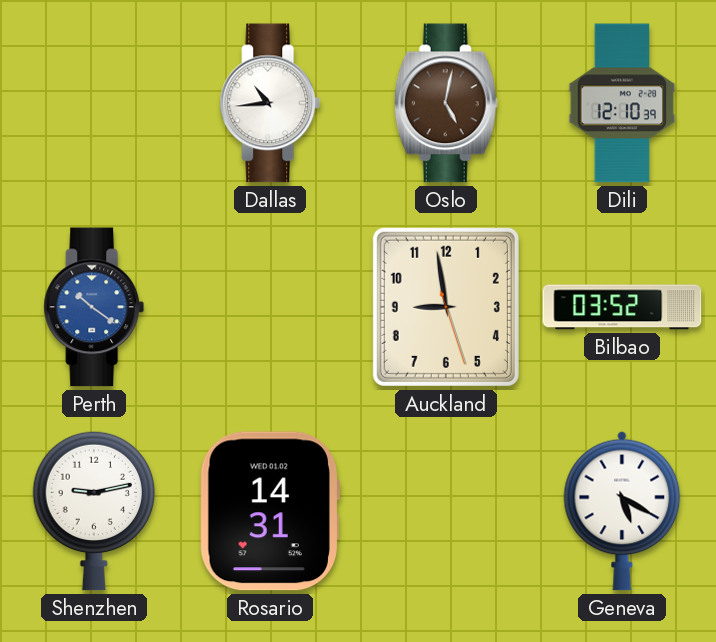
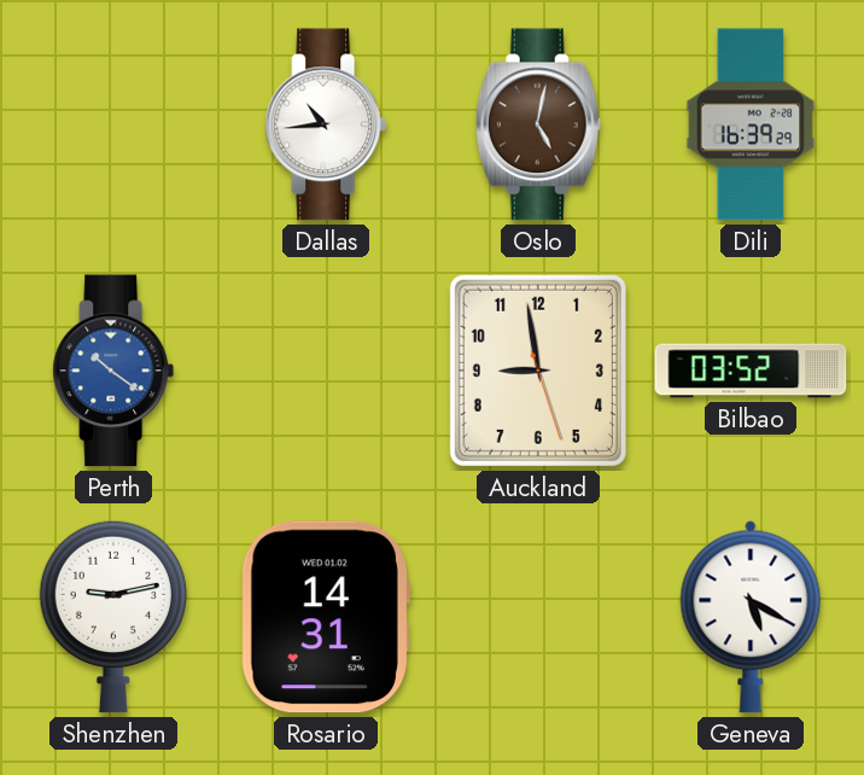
Dili: 12:10 -> 16:39 (751, 124)
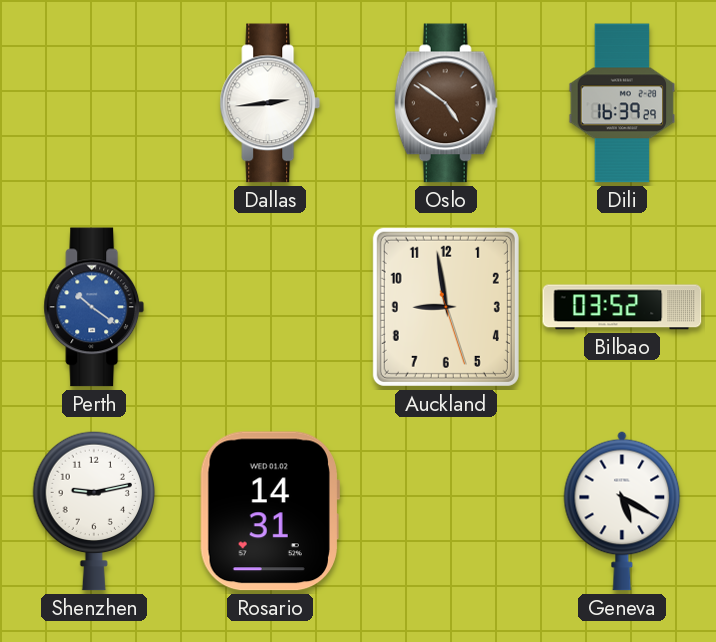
Dallas: 10:44 -> 2:44 (270, 103)
Oslo: 5:02 -> 4:51 (446, 103)
